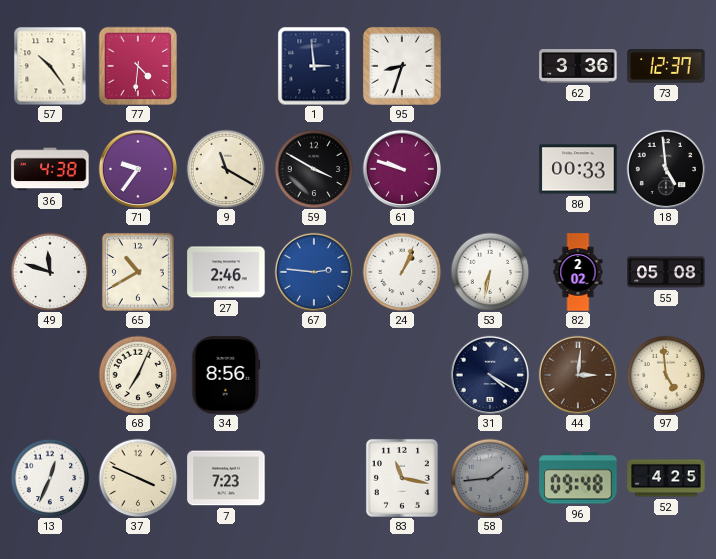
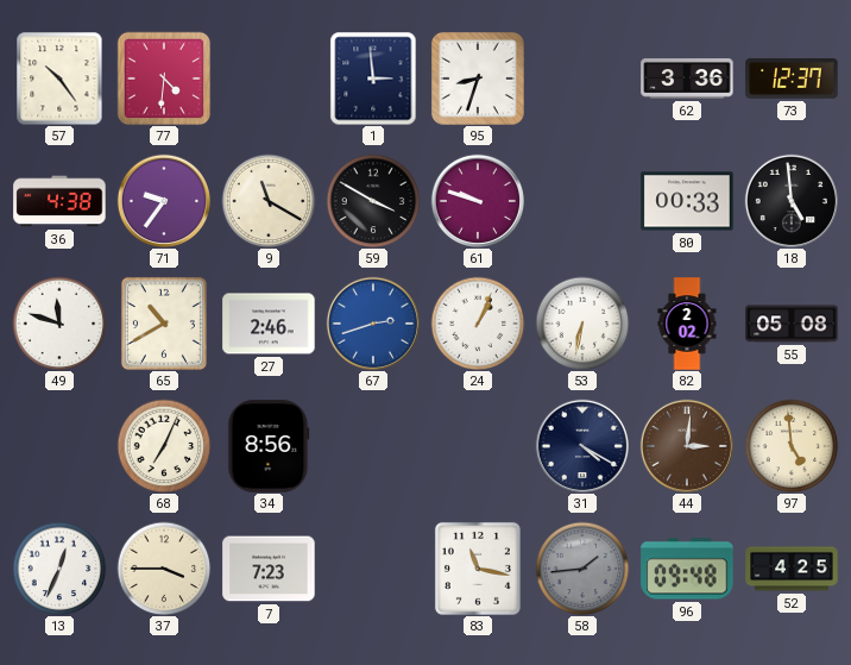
67: 2:46 -> 2:42 (372, 322)
37: 3:49 -> 3:45 (164, 569)
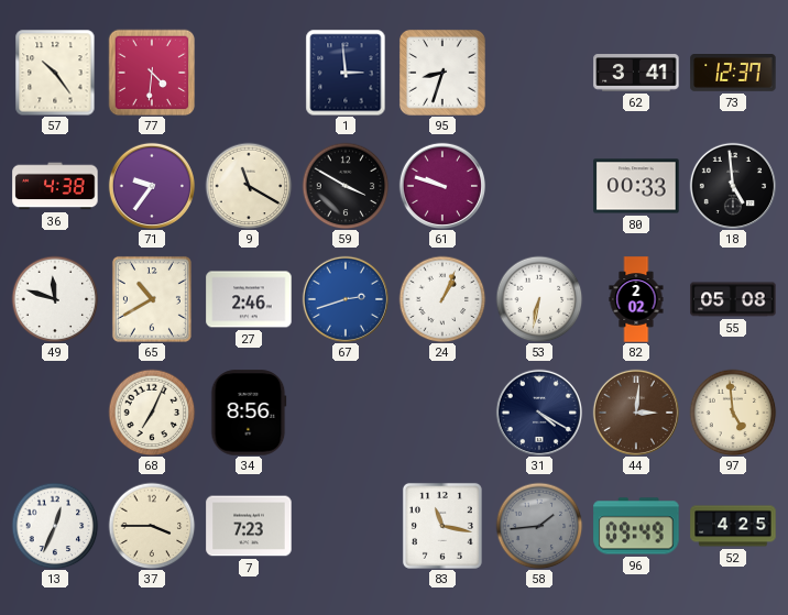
62: 3:36 -> 3:41 (636, 73)
96: 09:48 -> 09:49 (636, 526)
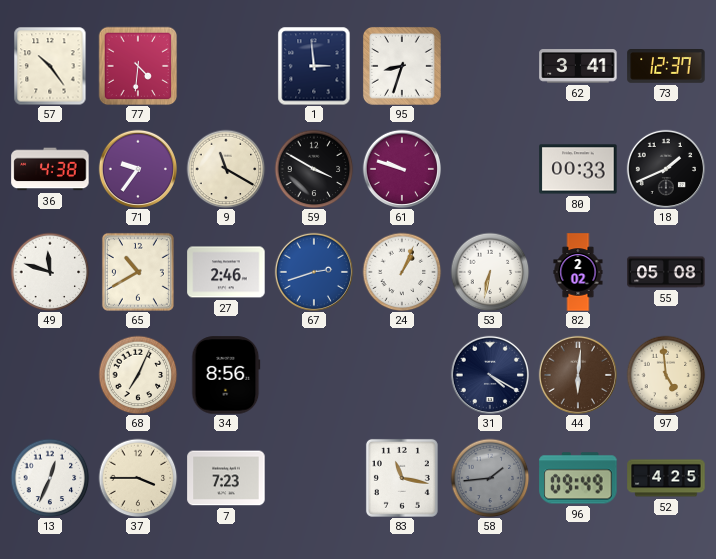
18: 4:59 -> 1:41 (665, 168)
44: 3:01 -> 6:01 (577, 374)
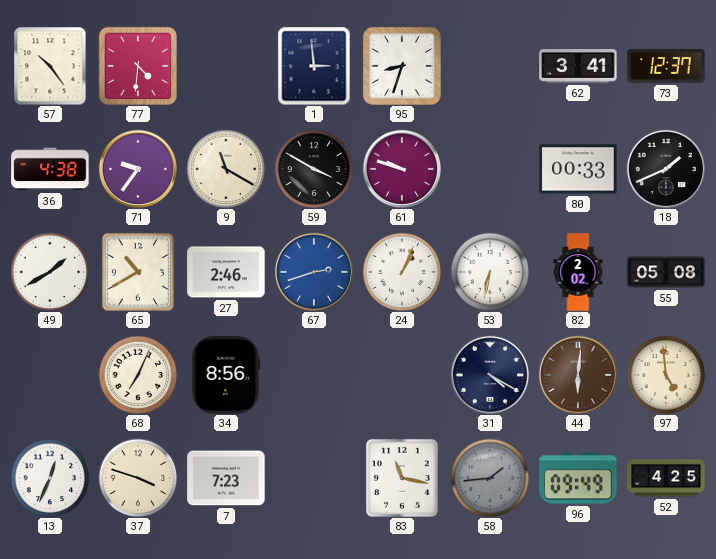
49: 11:48 -> 1:40 (50, 272)
37: 3:45 -> 3:48 (138, 478)
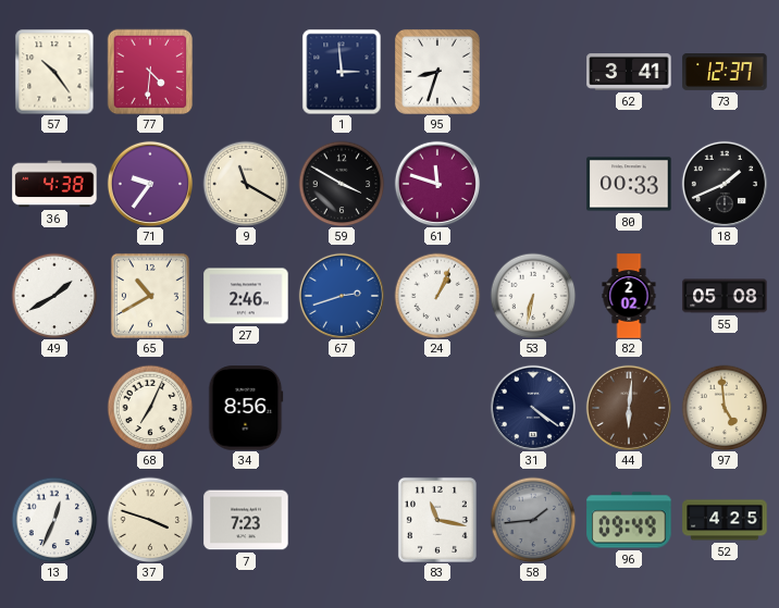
61: 9:48 -> 11:48 (436, 183)
31: 4:20 -> 4:21 (532, 407)
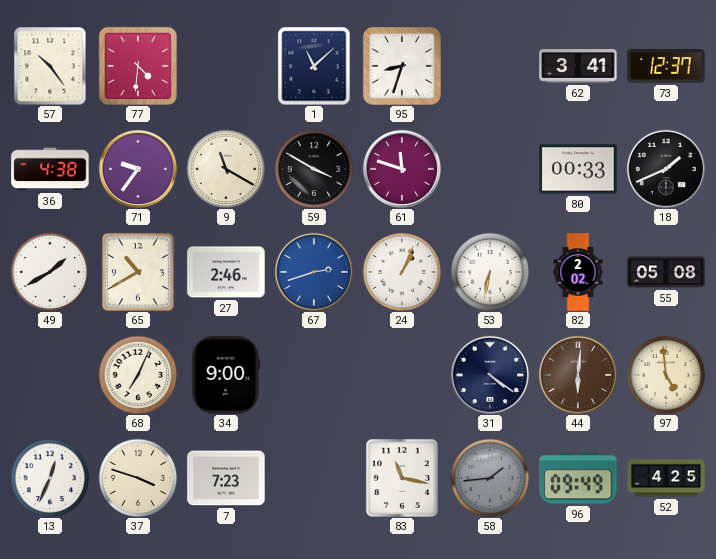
1: 2:59 -> 11:08 (314, 66)
34: 8:56 -> 9:00 (226, 375)
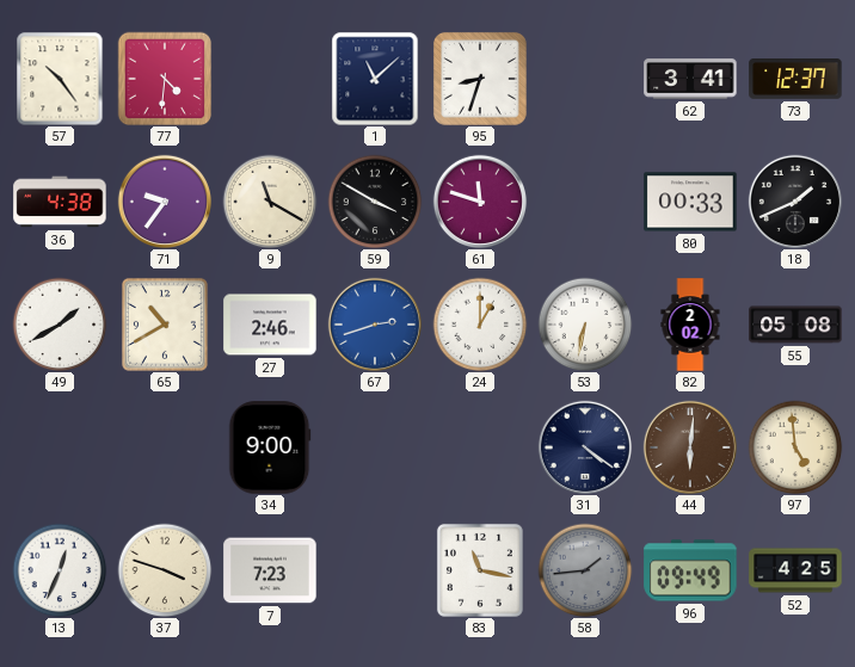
24: 1:04 -> 1:00 (480, 325)
68: 7:04 -> none (138, 375)
